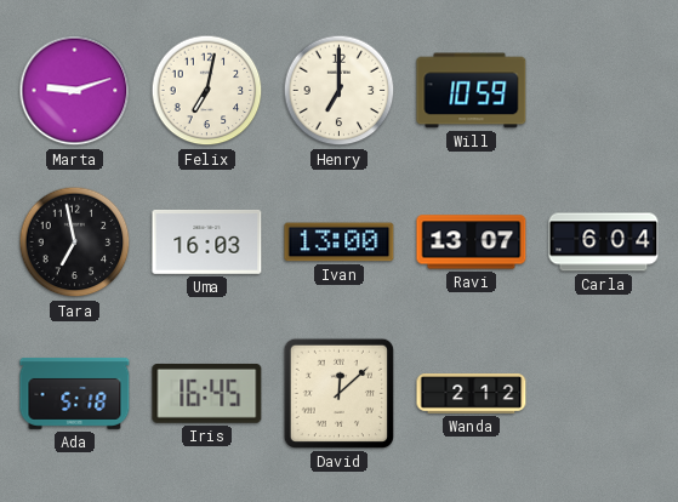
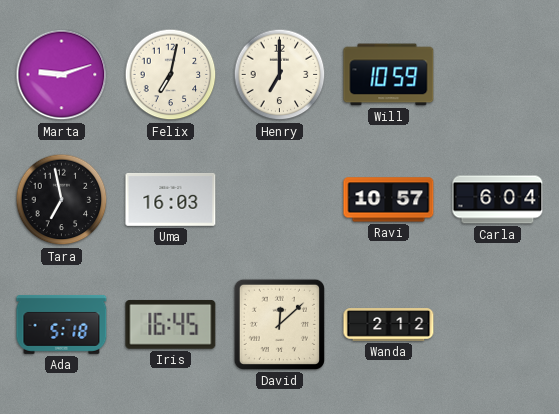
Ivan: 13:00 -> none (340, 243)
Ravi: 13:07 -> 10:57 (389, 200)
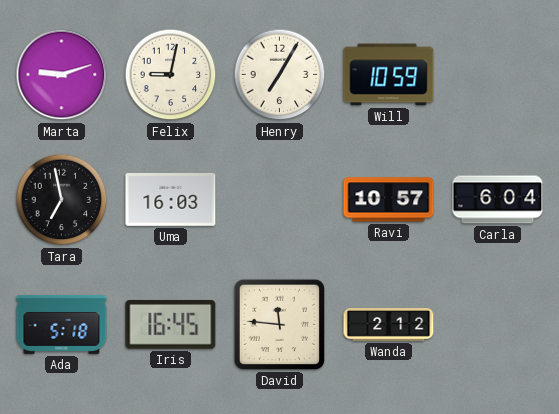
Felix: 7:02 -> 9:02 (171, 75)
Henry: 7:00 -> 7:05 (280, 75)
David: 12:08 -> 11:46 (279, 324)
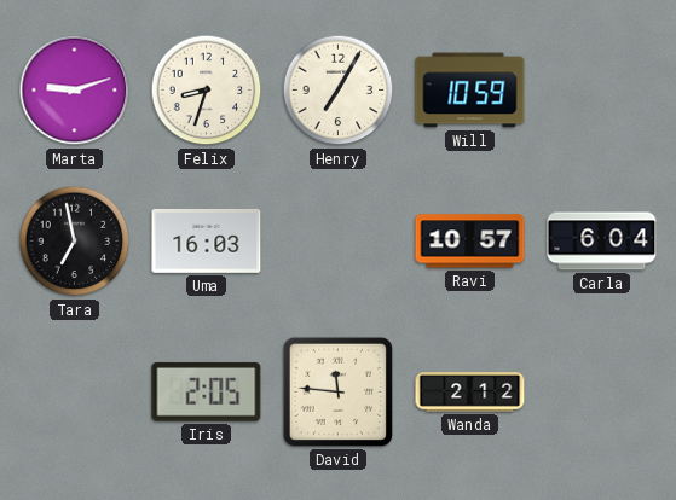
Felix: 9:02 -> 8:33 (207, 91)
Ada: 5:18 -> none (62, 324)
Iris: 16:45 -> 2:05 (207, 393)
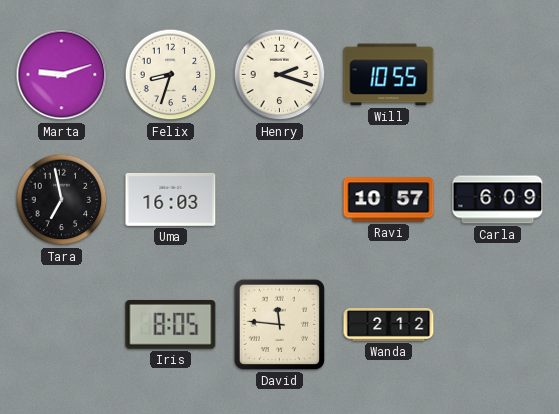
Henry: 7:05 -> 2:18 (280, 75)
Will: 10:59 -> 10:55 (389, 75)
Carla: 6:04 -> 6:09 (498, 200)
Iris: 2:05 -> 8:05 (171, 325)
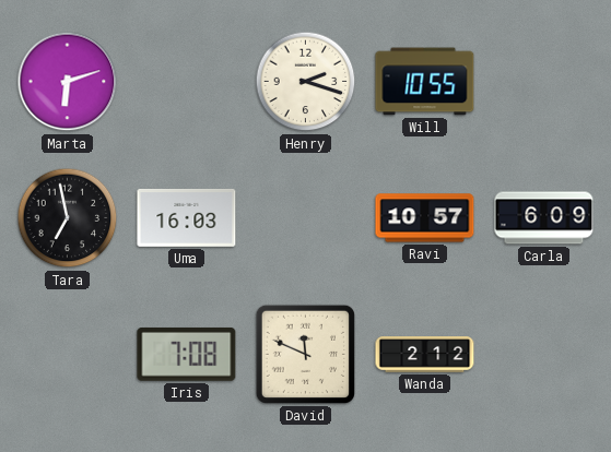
Marta: 9:12 -> 6:12 (68, 82)
Felix: 8:33 -> none (171, 75)
Iris: 8:05 -> 7:08 (187, 355)
David: 11:46 -> 11:49 (305, 354)
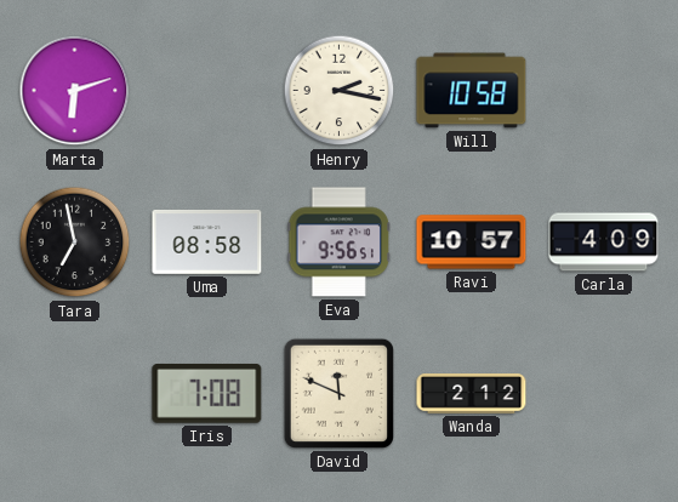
Henry: 2:18 -> 2:17 (340, 91)
Will: 10:55 -> 10:58 (472, 91)
Uma: 16:03 -> 08:58 (207, 241)
Eva: none -> 9:56 (340, 243)
Carla: 6:09 -> 4:09 (604, 243)
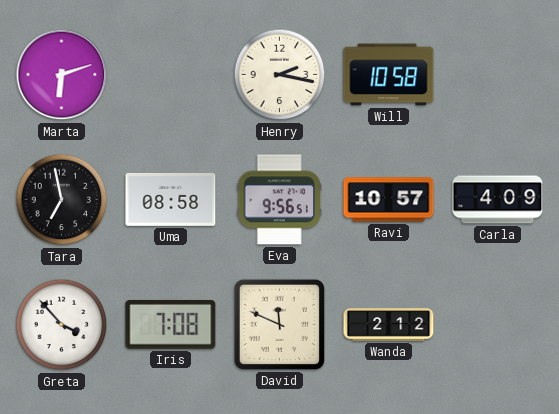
Greta: none -> 3:53 (62, 325)
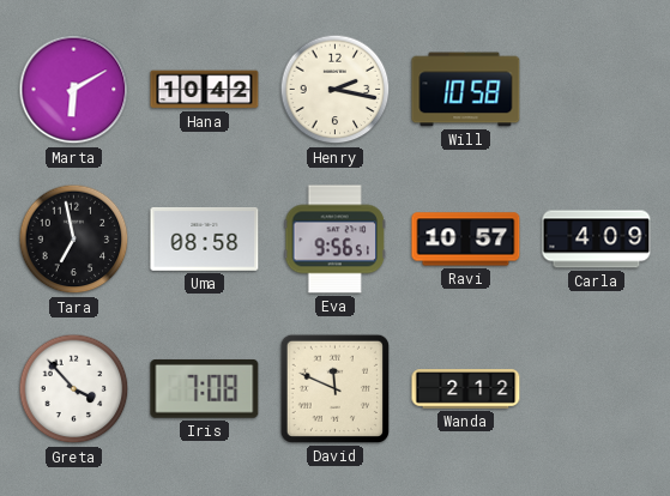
Marta: 6:12 -> 6:10 (74, 90)
Hana: none -> 10:42 (205, 90)
